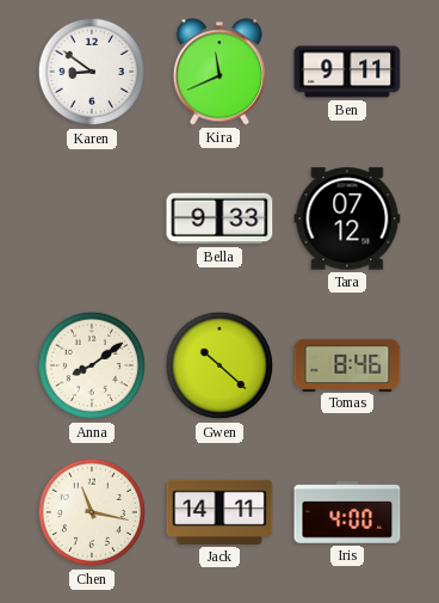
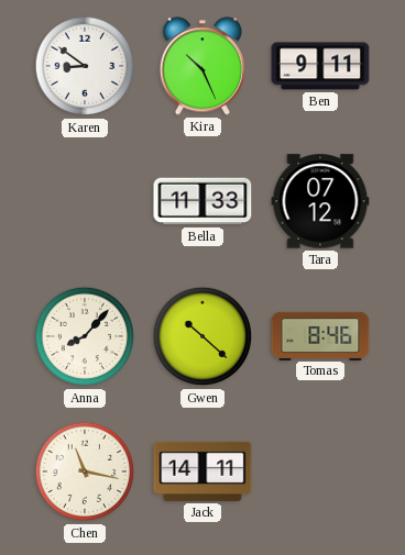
Kira: 11:41 -> 10:26 (202, 66)
Bella: 9:33 -> 11:33 (202, 201)
Anna: 8:09 -> 8:07 (85, 336)
Iris: 4:00 -> none (347, 512)
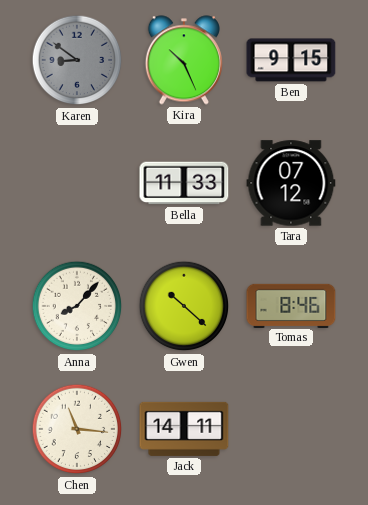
Karen dial: white -> grey (77, 60)
Ben: 9:11 -> 9:15 (291, 60)
Chen: 11:17 -> 11:16 (77, 429)
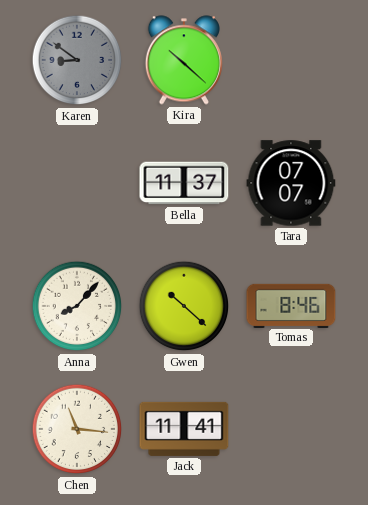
Kira: 10:26 -> 10:22 (184, 60)
Ben: 9:15 -> none (291, 60)
Bella: 11:33 -> 11:37 (184, 183)
Tara: 07:12 -> 07:07 (291, 183)
Jack: 14:11 -> 11:41 (184, 429)
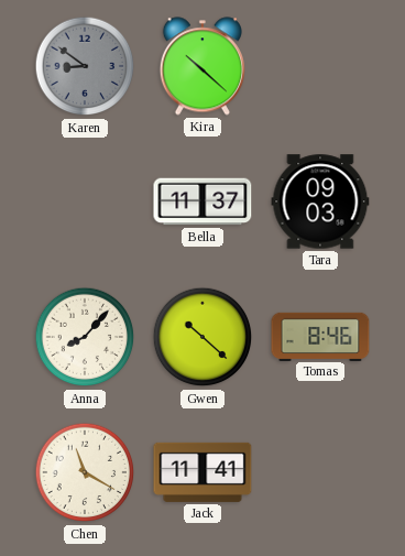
Tara: 07:07 -> 09:03 (320, 201)
Chen: 11:16 -> 11:20 (85, 472)
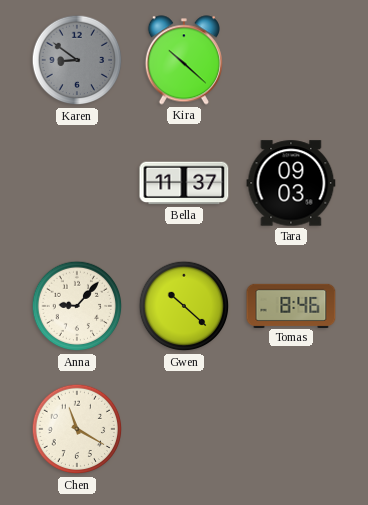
Anna: 8:07 -> 9:07 (77, 306)
Jack: 11:41 -> none (202, 472)
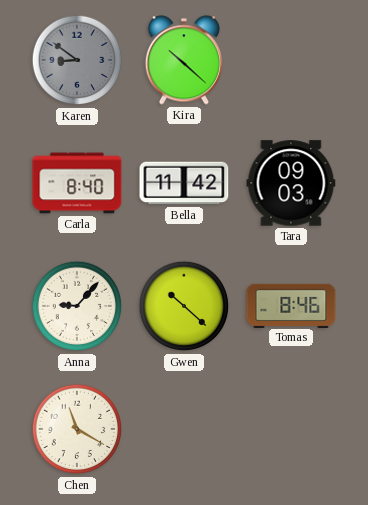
Carla: none -> 8:40 (77, 183)
Bella: 11:37 -> 11:42 (184, 183)
